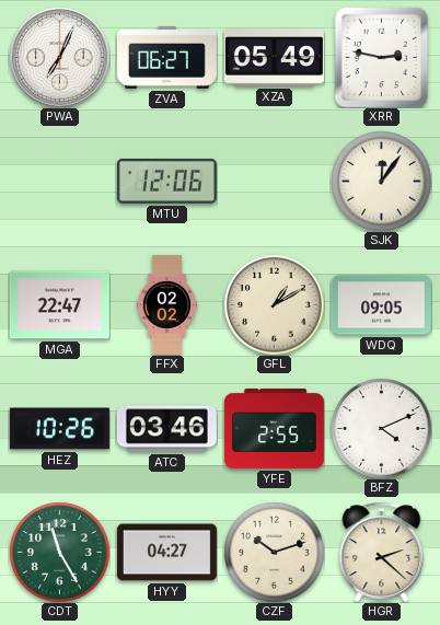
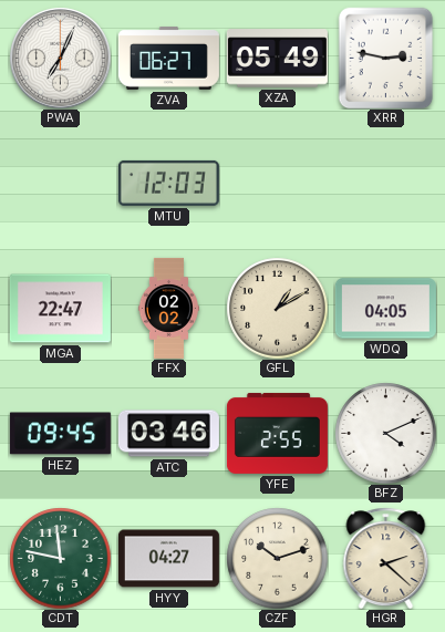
MTU: 12:06 -> 12:03 (168, 183)
SJK: 12:06 -> none (381, 181)
WDQ: 09:05 -> 04:05 (385, 309)
HEZ: 10:26 -> 09:45 (60, 434)
CDT: 11:25 -> 11:47 (60, 558)
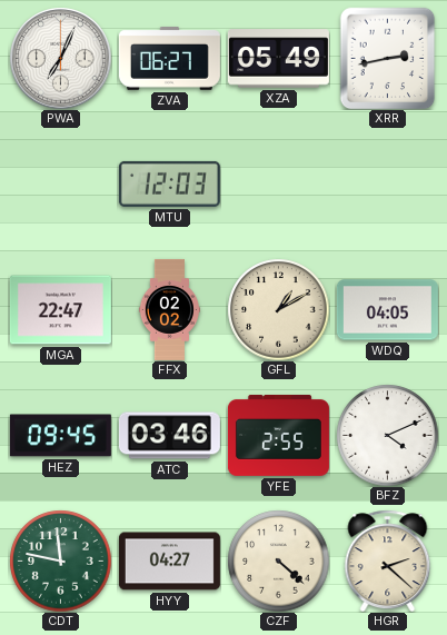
XRR: 2:47 -> 2:43 (388, 58)
CZF: 10:12 -> 4:22 (278, 560)
